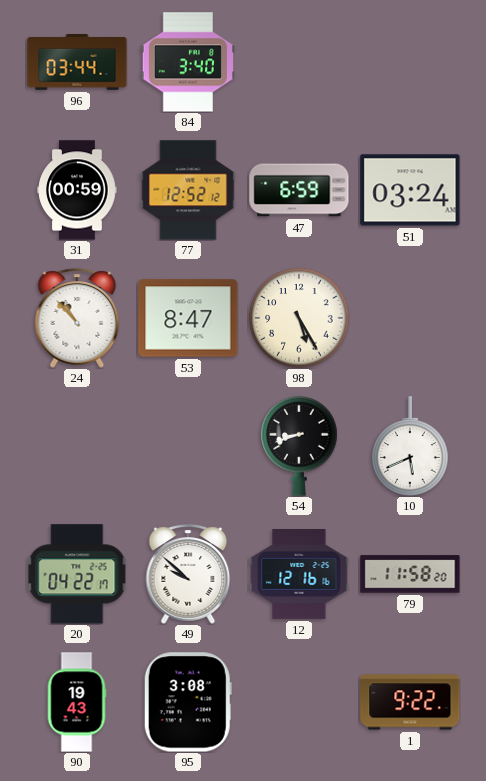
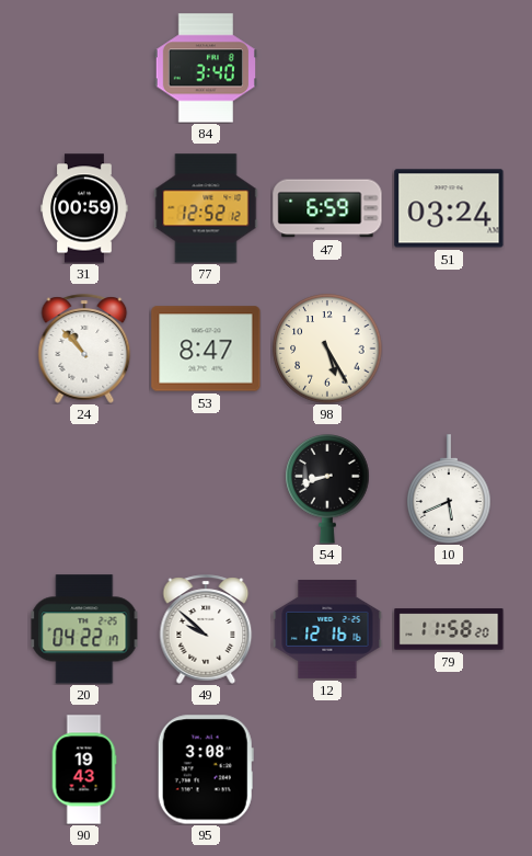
96: 03:44 -> none (77, 63)
1: 9:22 -> none (410, 702)
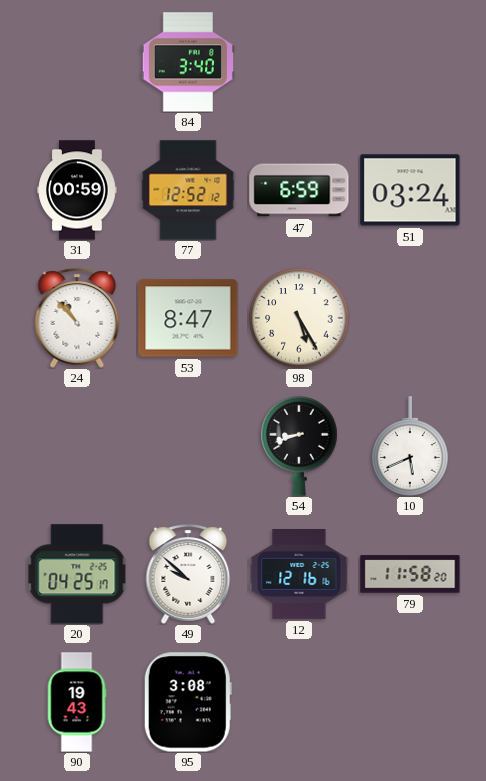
20: 04:22 -> 04:25 (77, 574)
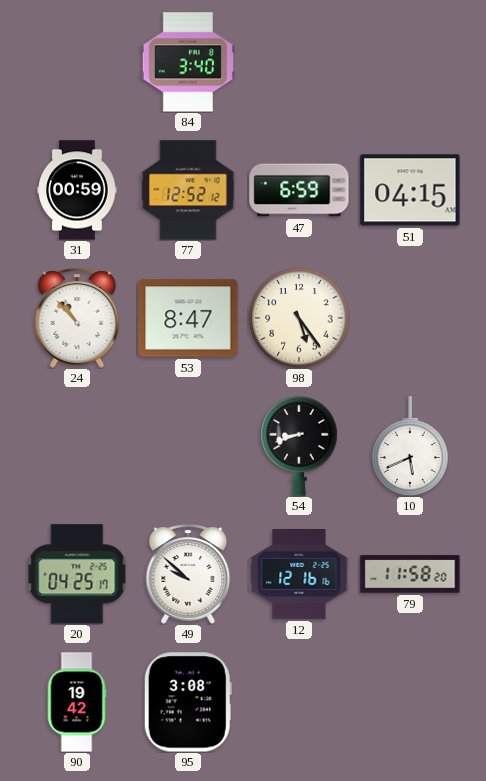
51: 03:24 -> 04:15 (410, 190)
98: 5:25 -> 5:24 (299, 318)
90: 19:43 -> 19:42 (77, 702)
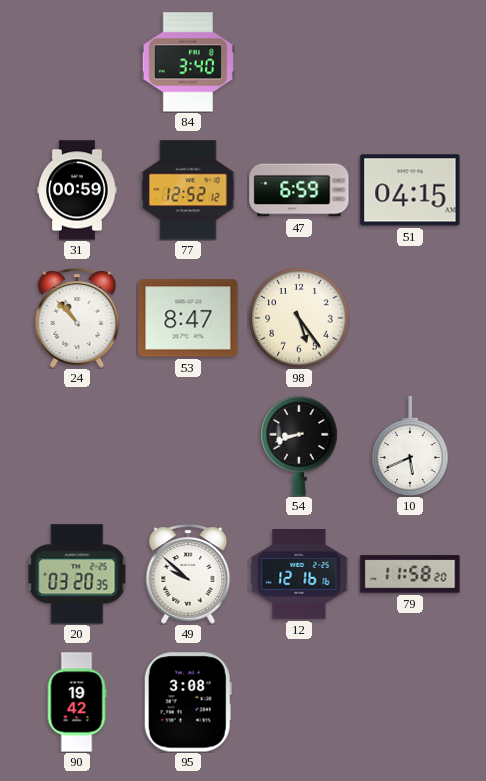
20: 04:25 -> 03:20 (77, 574)
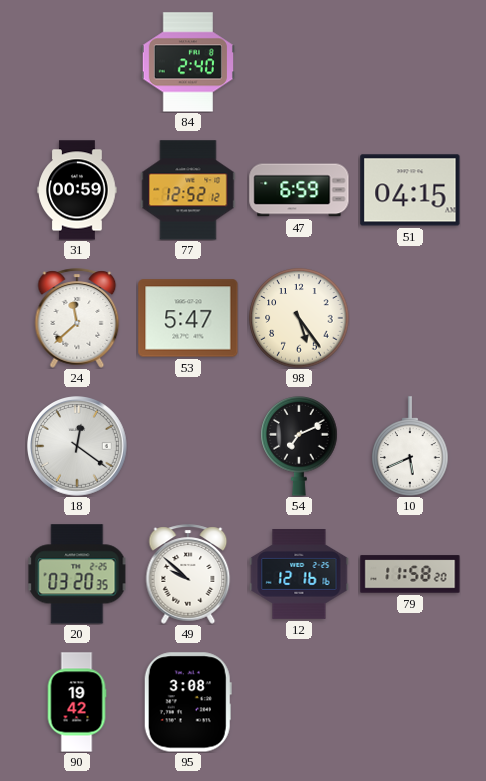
84: 3:40 -> 2:40 (188, 62)
24: 10:53 -> 11:38 (77, 318)
53: 8:47 -> 5:47 (188, 318)
18: none -> 12:21 (78, 447)
54: 8:42 -> 7:11 (299, 446)
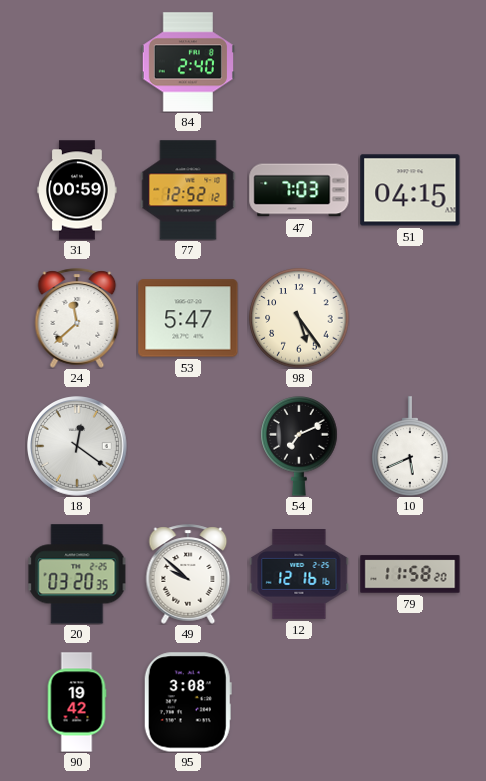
47: 6:59 -> 7:03 (299, 190)
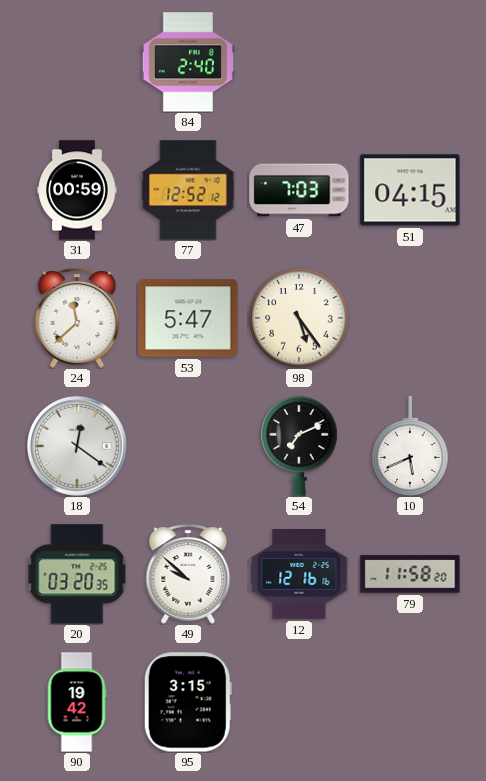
95: 3:08 -> 3:15 (188, 702)
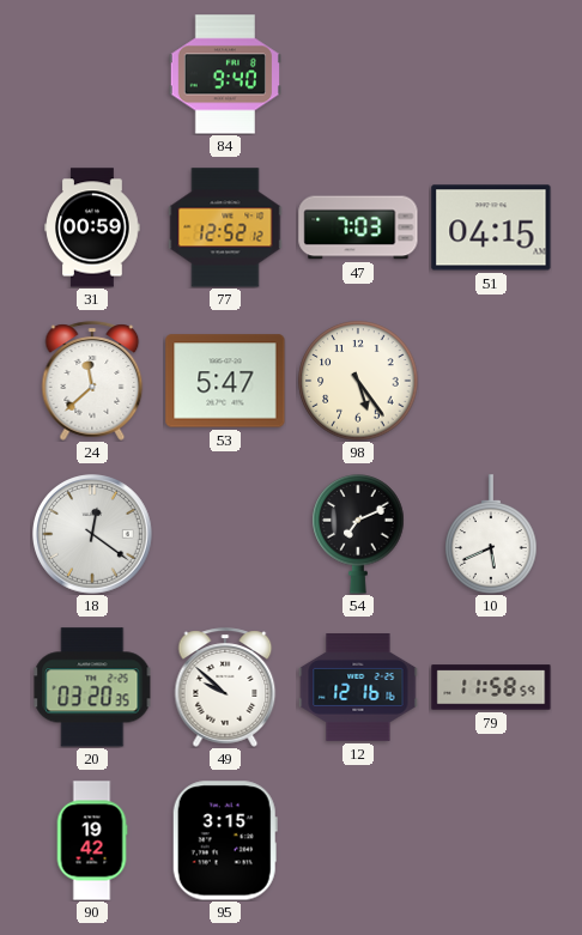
84: 2:40 -> 9:40 (225, 74)
79: 11:58:20 -> 11:58:59 (491, 687)
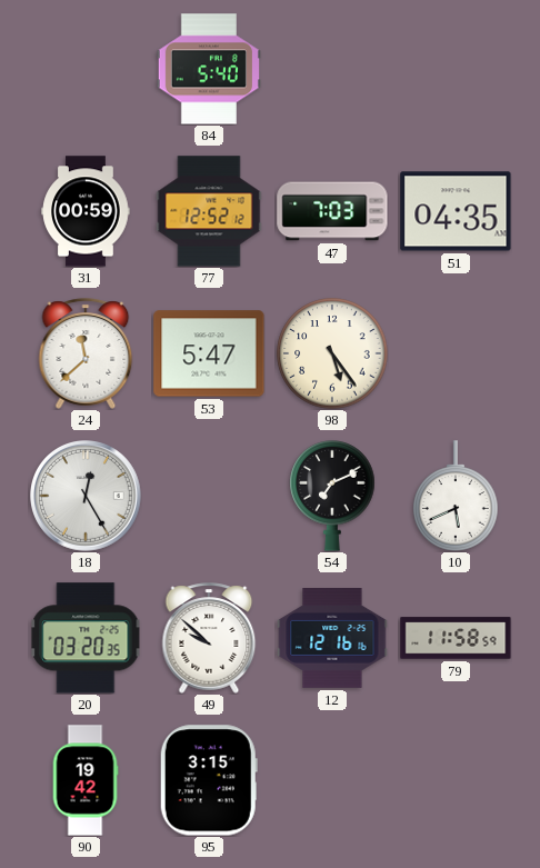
84: 9:40 -> 5:40 (209, 69)
51: 04:15 -> 04:35 (456, 211)
18: 12:21 -> 12:25 (87, 497)
